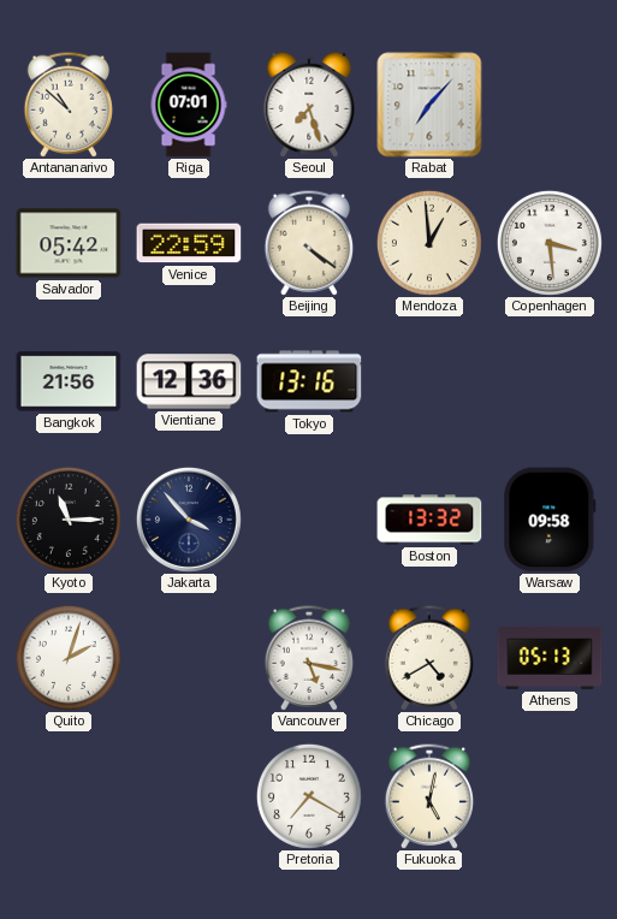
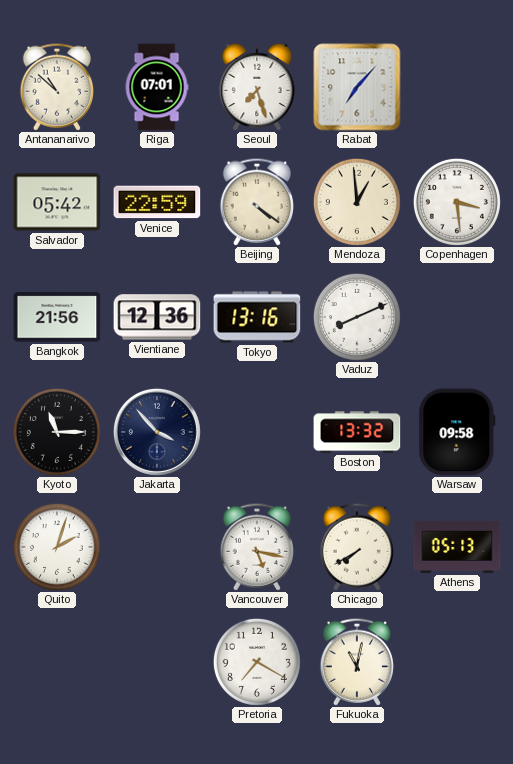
Vaduz: none -> 8:11 (357, 317)
Chicago: 4:40 -> 7:40 (356, 547)
Fukuoka: 5:02 -> 11:02 (356, 662)
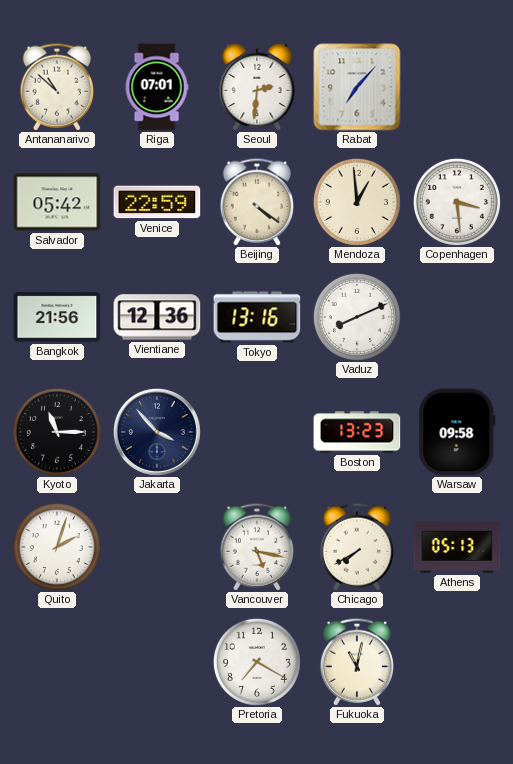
Seoul: 7:27 -> 2:31 (257, 87)
Boston: 13:32 -> 13:23 (357, 432)
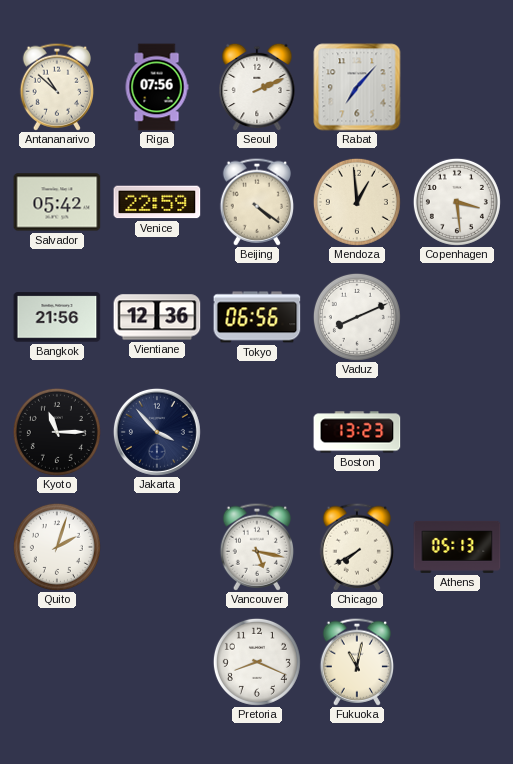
Riga: 07:01 -> 07:56 (157, 87)
Seoul: 2:31 -> 2:11 (257, 87)
Tokyo: 13:16 -> 06:56 (257, 317)
Warsaw: 09:58 -> none (457, 432)
Pretoria: 7:20 -> 8:19 (257, 662)
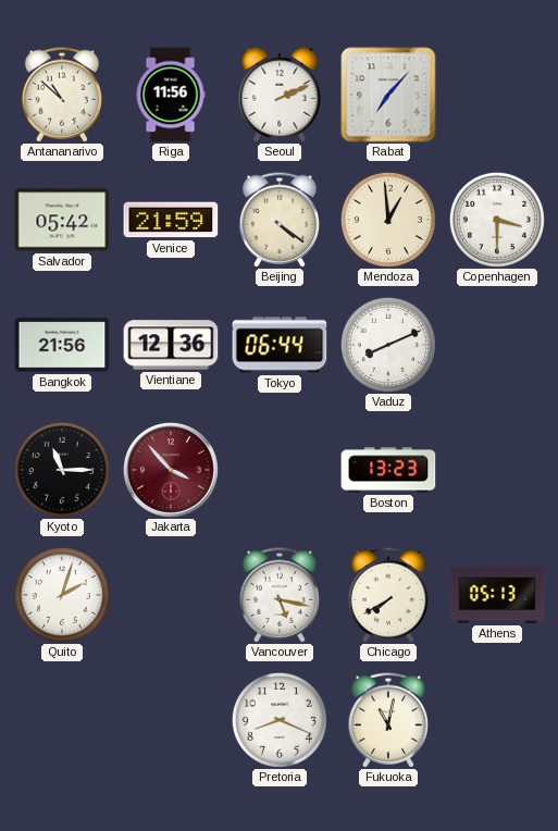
Riga: 07:56 -> 11:56 (171, 95)
Venice: 22:59 -> 21:59 (171, 220)
Copenhagen: 3:29 -> 3:30 (497, 220)
Tokyo: 06:56 -> 06:44 (280, 345)
Jakarta dial: navy -> burgundy (171, 470)
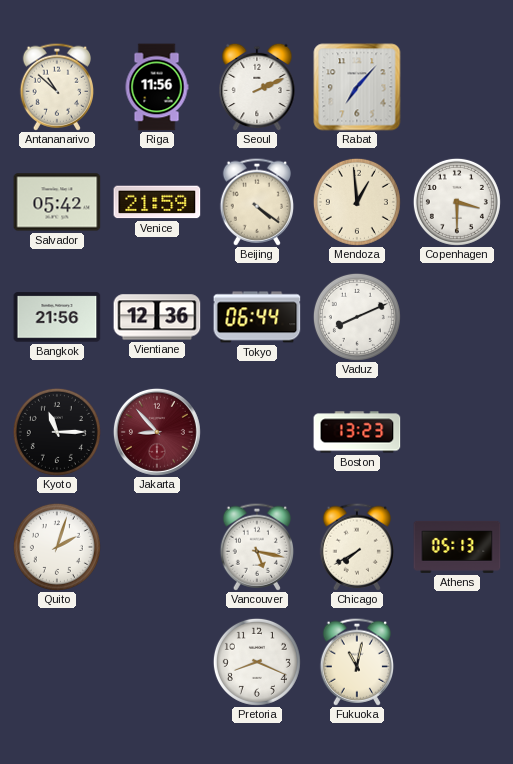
Jakarta: 3:53 -> 8:53 (157, 432)
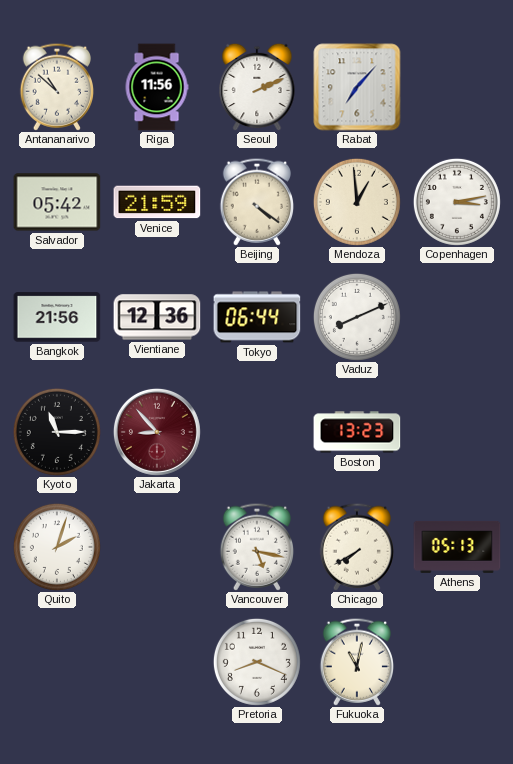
Copenhagen: 3:30 -> 3:13 (457, 202)
